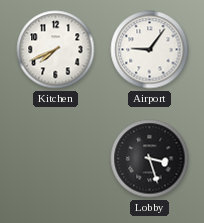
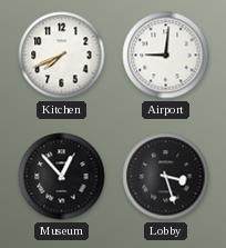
Airport: 9:06 -> 9:01 (166, 56)
Museum: none -> 12:53 (62, 177)
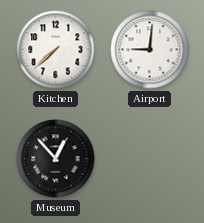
Kitchen: 7:41 -> 7:38 (56, 50)
Lobby: 3:27 -> none (166, 177)
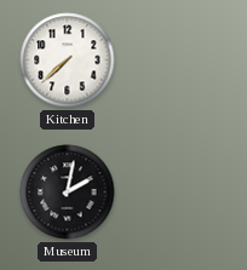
Airport: 9:01 -> none (150, 50)
Museum: 12:53 -> 2:02 (68, 193)
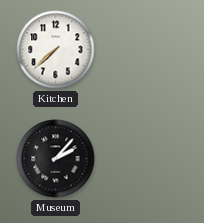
Museum: 2:02 -> 2:07 (56, 159)
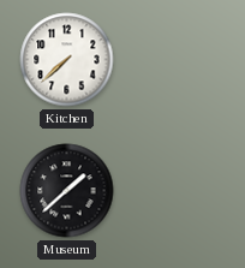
Museum: 2:07 -> 1:38 (67, 191)
